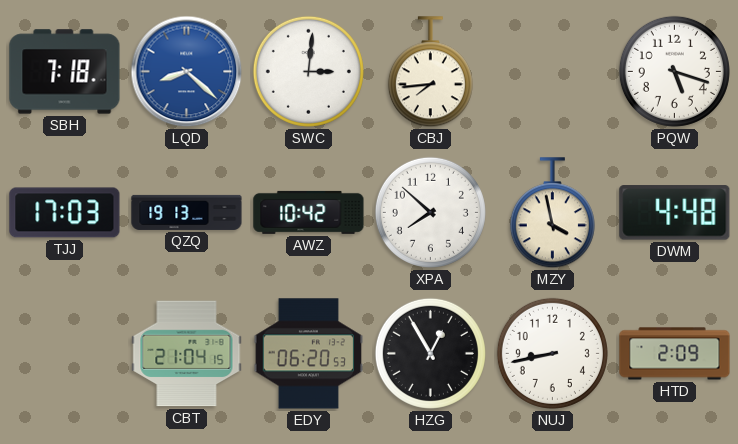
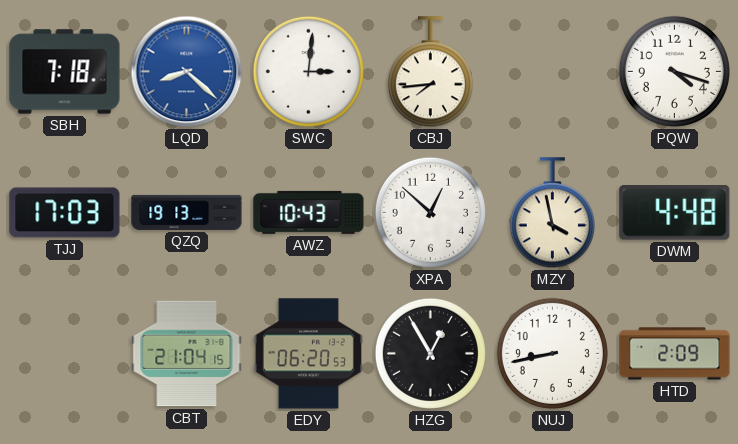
PQW: 5:18 -> 4:18 (674, 71)
AWZ: 10:42 -> 10:43 (309, 212)
XPA: 7:52 -> 12:52 (430, 212)
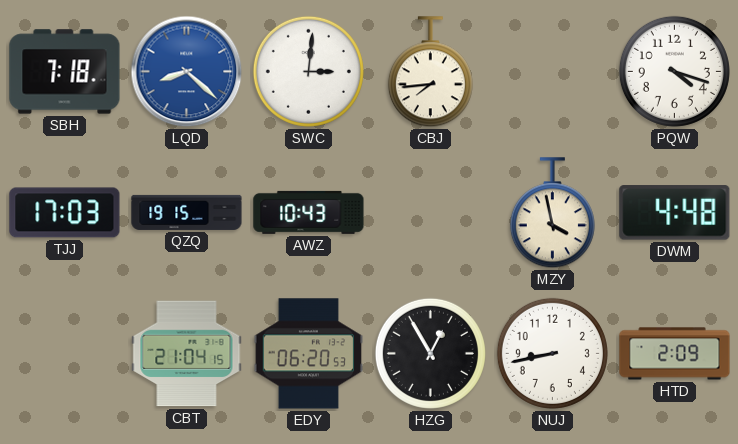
QZQ: 19:13 -> 19:15 (187, 212)
XPA: 12:52 -> none (430, 212)
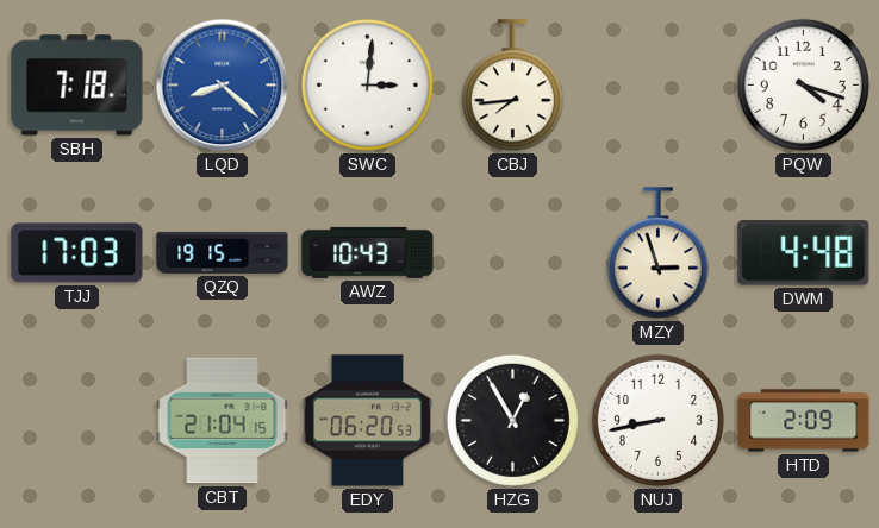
MZY: 3:58 -> 2:57 (657, 253)
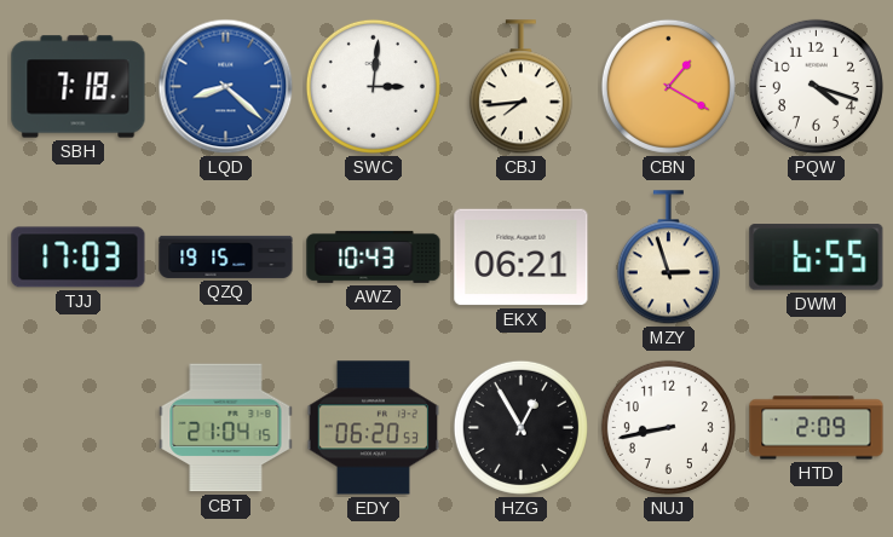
CBN: none -> 1:20 (668, 86)
EKX: none -> 06:21 (522, 258)
DWM: 4:48 -> 6:55 (817, 258)
